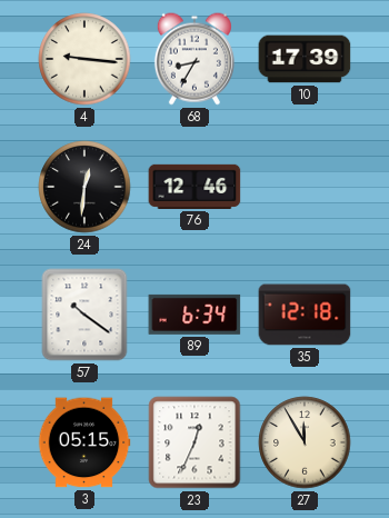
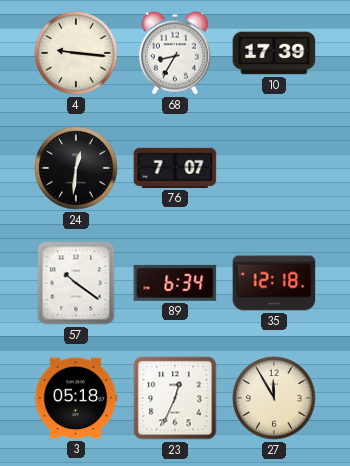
76: 12:46 -> 7:07 (175, 168)
3: 05:15 -> 05:18 (76, 398)
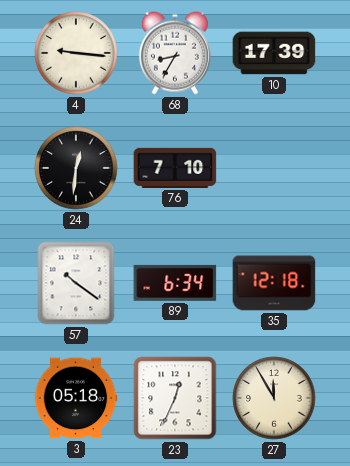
76: 7:07 -> 7:10 (175, 168)
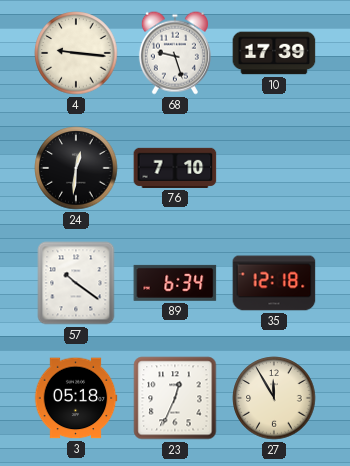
68: 8:35 -> 9:27 (175, 53)
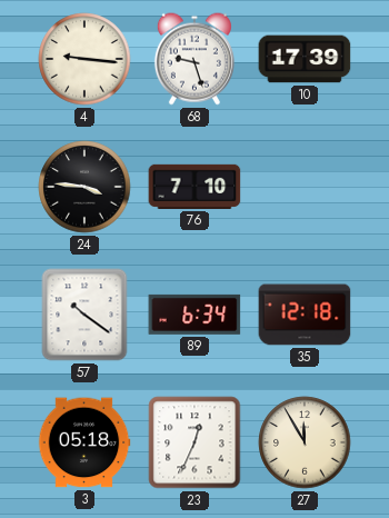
24: 12:31 -> 3:46 (84, 187)
